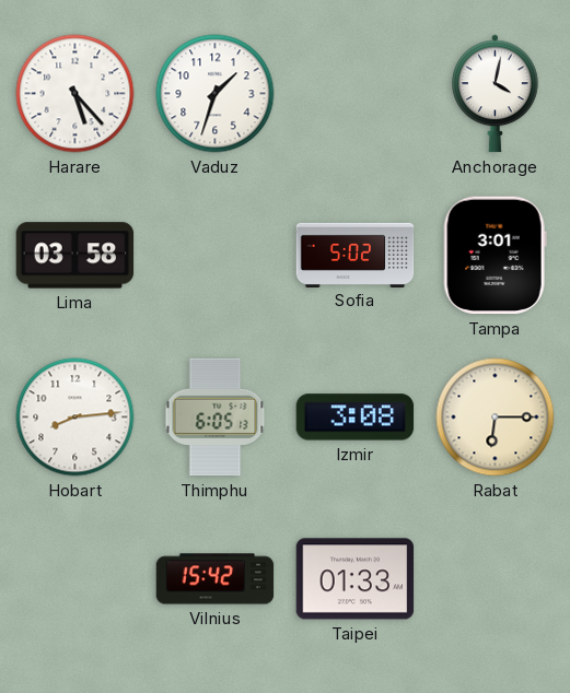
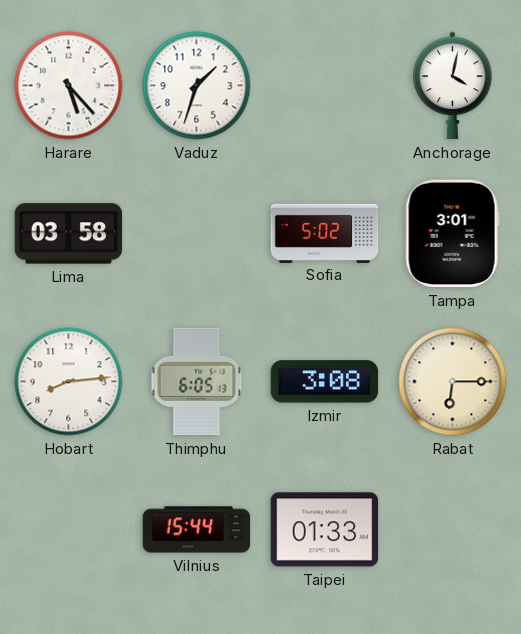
Vilnius: 15:42 -> 15:44 (197, 530)
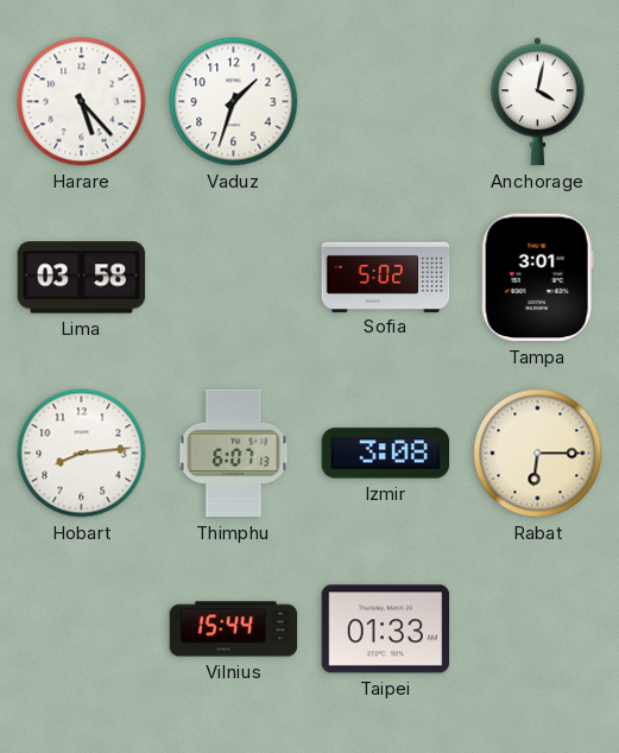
Thimphu: 6:05 -> 6:07 (234, 454)
